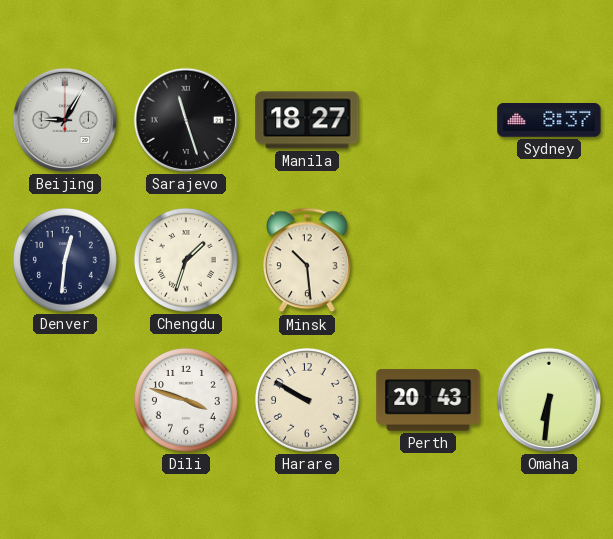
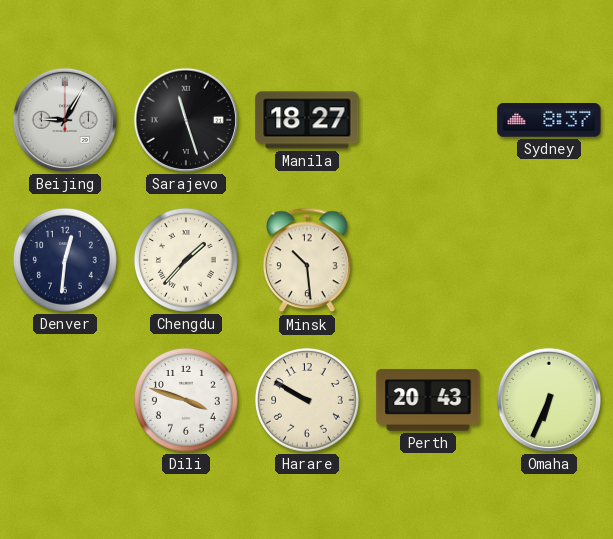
Chengdu: 1:33 -> 1:37 (186, 260)
Omaha: 6:31 -> 6:34 (549, 400)
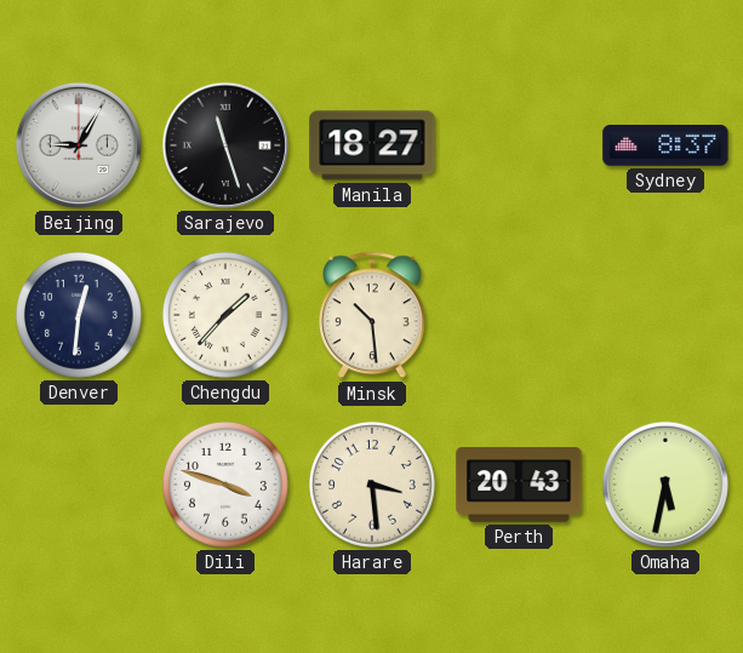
Harare: 9:50 -> 3:29 (372, 485)
Omaha: 6:34 -> 5:32 (665, 485)
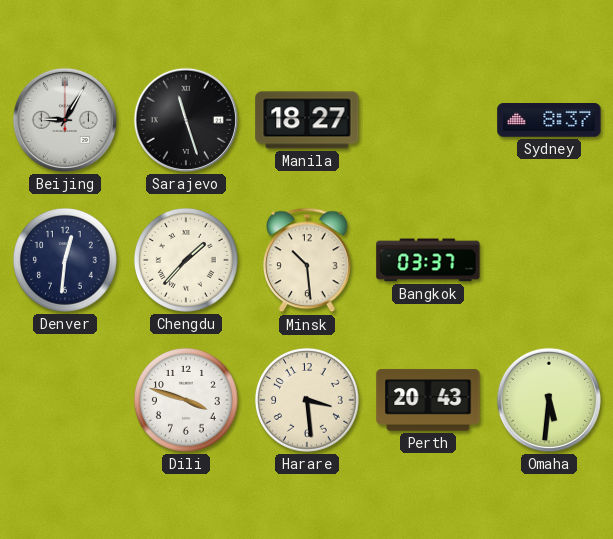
Bangkok: none -> 03:37 (428, 260)
Omaha: 5:32 -> 5:31 (549, 400)
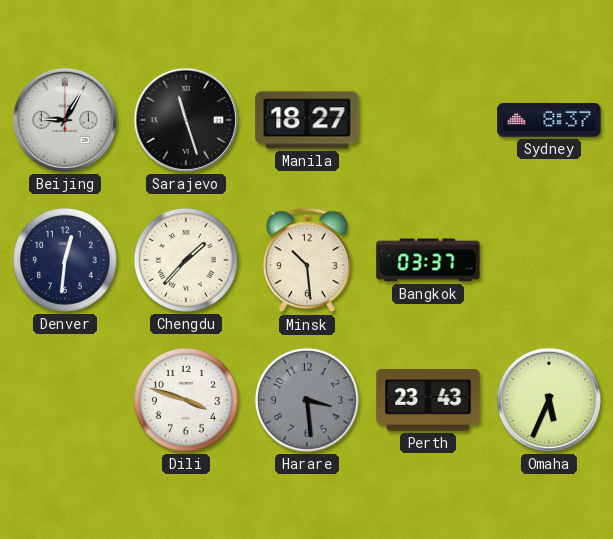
Harare dial: cream -> grey (307, 400)
Perth: 20:43 -> 23:43 (428, 400)
Omaha: 5:31 -> 5:34 (549, 400)
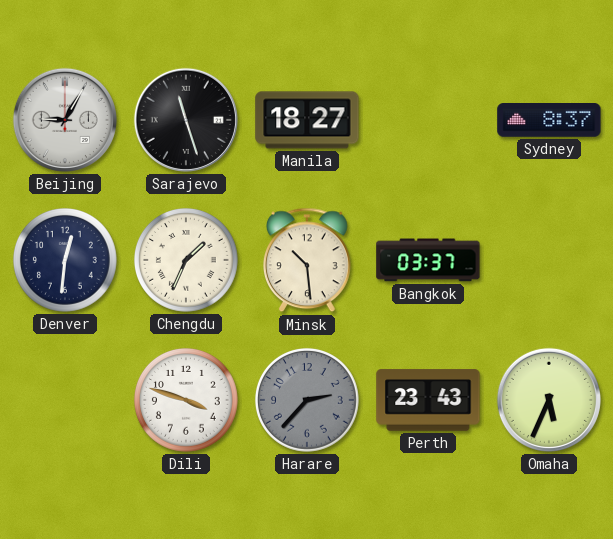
Chengdu: 1:37 -> 1:34 (186, 260)
Harare: 3:29 -> 2:37 (307, 400)
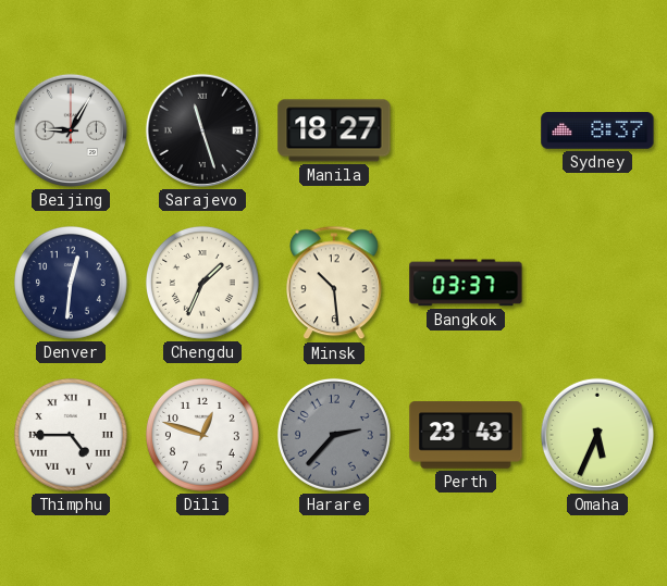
Thimphu: none -> 4:45 (71, 435)
Dili: 3:48 -> 12:48 (202, 435)
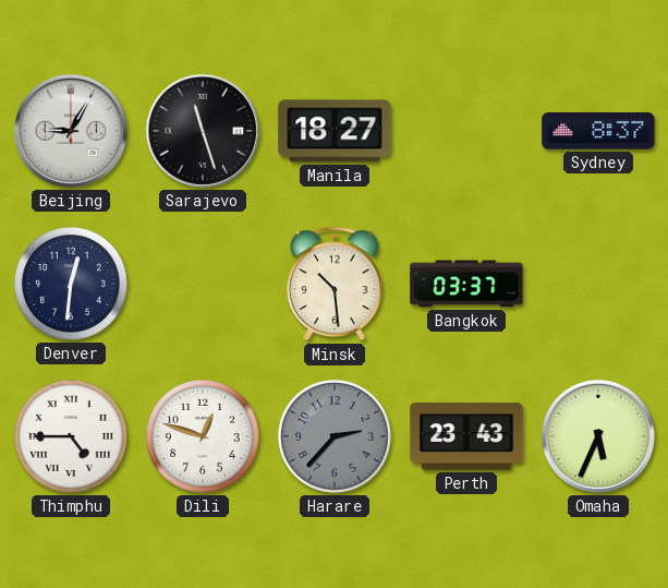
Chengdu: 1:34 -> none (202, 283)
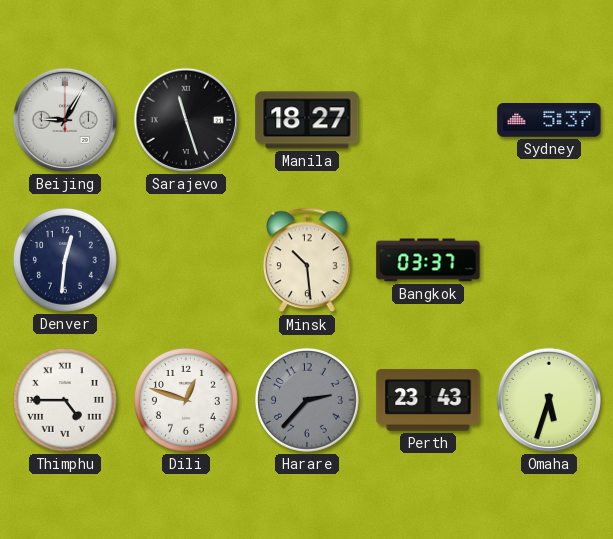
Sydney: 8:37 -> 5:37 (549, 121)
Omaha: 5:34 -> 5:33 (549, 400)
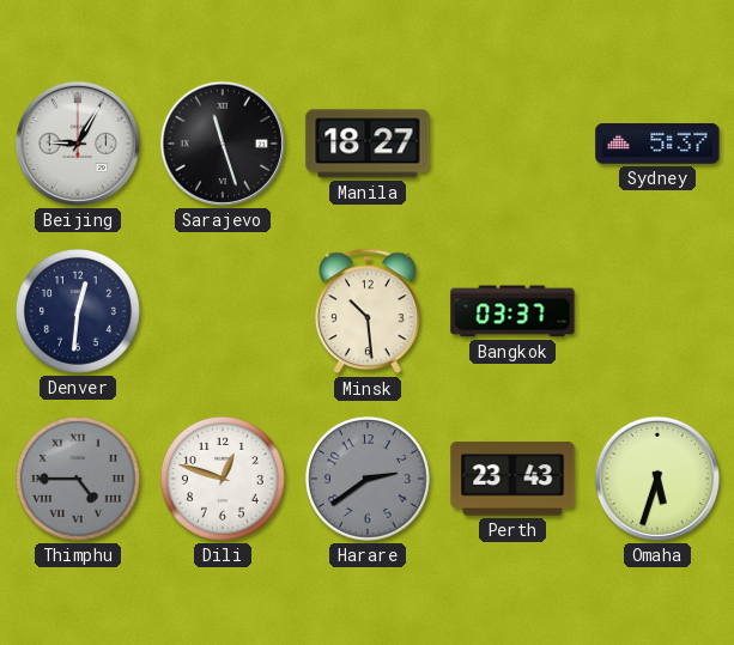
Thimphu dial: white -> grey (78, 479)
Harare: 2:37 -> 2:39 (368, 479)
